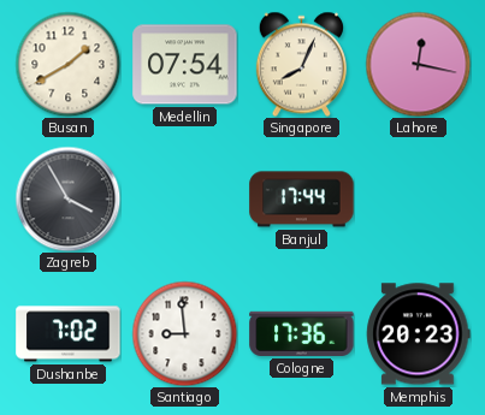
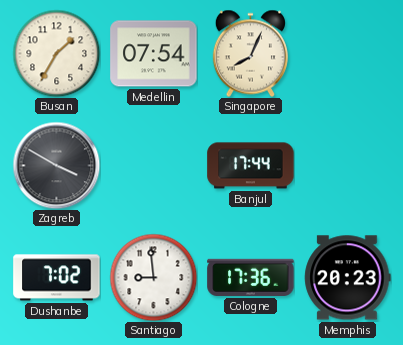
Busan: 1:40 -> 1:35 (56, 53)
Lahore: 12:17 -> none (418, 64)
Zagreb: 3:55 -> 3:50 (56, 165)
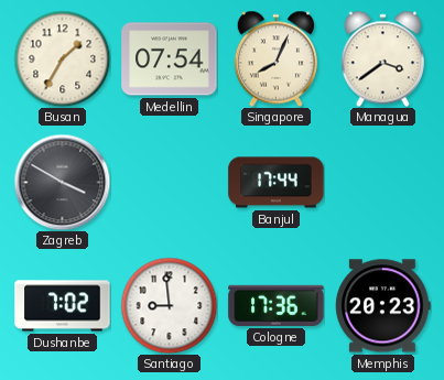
Managua: none -> 3:39 (382, 58)
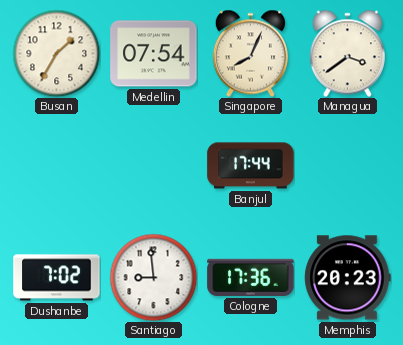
Zagreb: 3:50 -> none (62, 182)
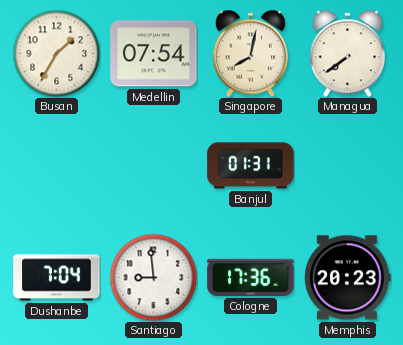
Singapore: 8:04 -> 8:02 (250, 53)
Managua: 3:39 -> 7:39 (347, 53)
Banjul: 17:44 -> 01:31 (251, 166)
Dushanbe: 7:02 -> 7:04 (57, 278)
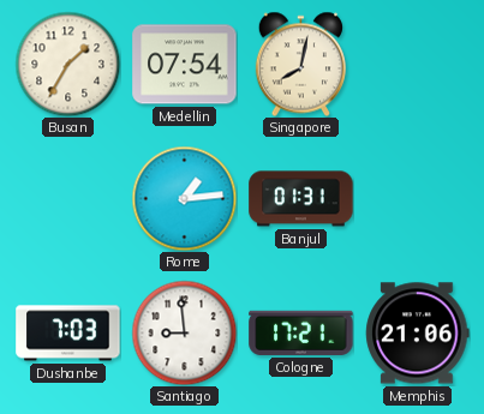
Managua: 7:39 -> none (347, 53)
Rome: none -> 1:14 (184, 198)
Dushanbe: 7:04 -> 7:03 (68, 334)
Cologne: 17:36 -> 17:21 (301, 332)
Memphis: 20:23 -> 21:06 (418, 334)
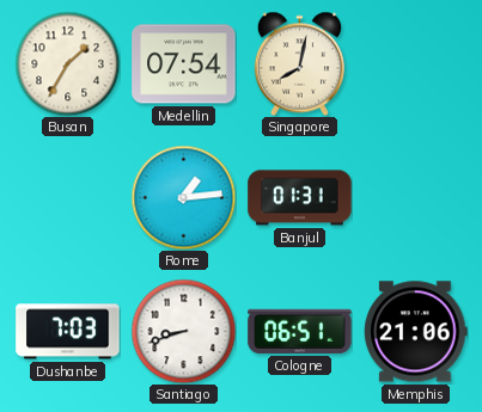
Santiago: 8:59 -> 8:42 (183, 331)
Cologne: 17:21 -> 06:51 (300, 331)
